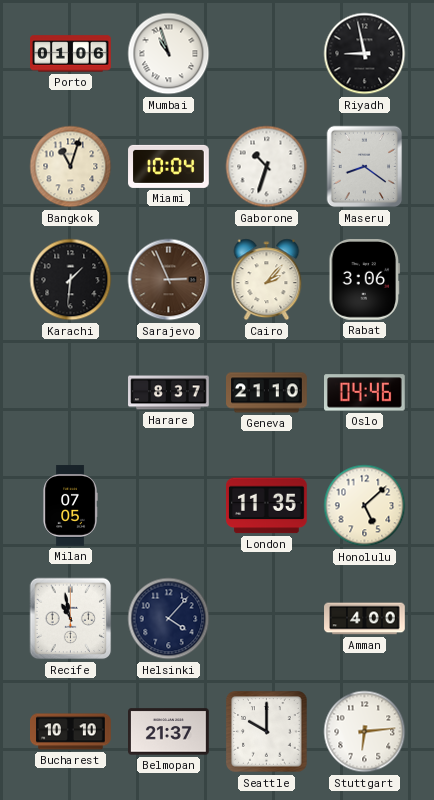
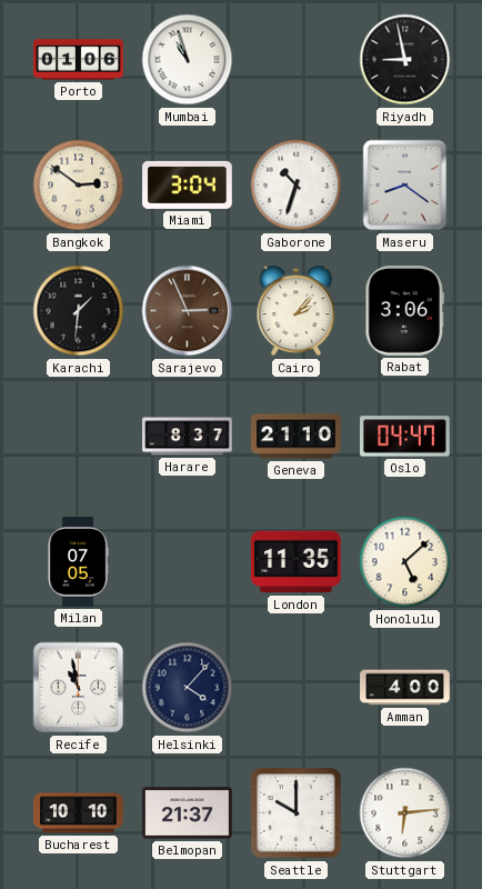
Bangkok: 11:03 -> 2:51 (79, 186)
Miami: 10:04 -> 3:04 (188, 184)
Oslo: 04:46 -> 04:47 (405, 437)
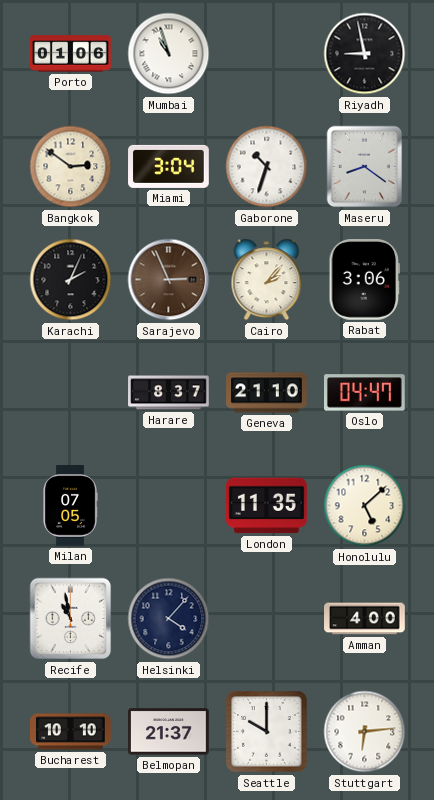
Karachi: 1:31 -> 2:04 (71, 280)
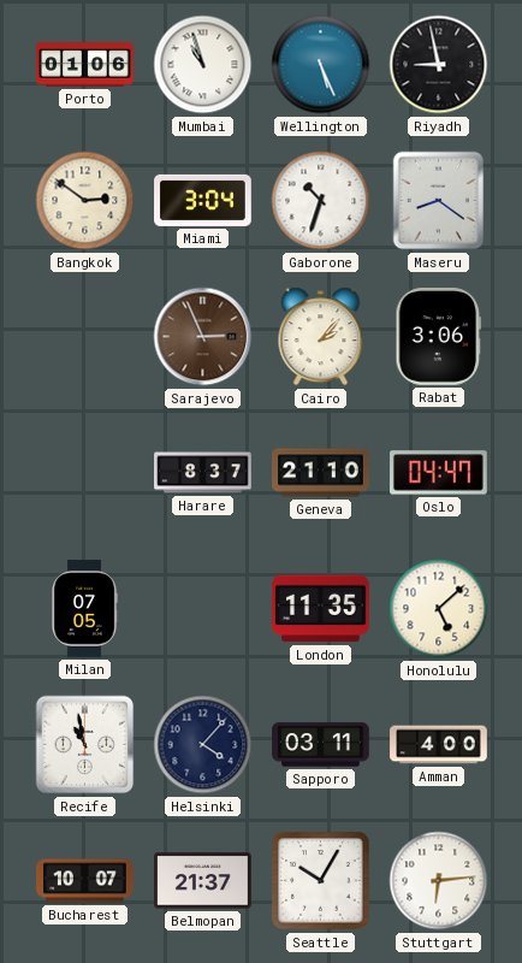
Wellington: none -> 5:26 (321, 65)
Karachi: 2:04 -> none (71, 280)
Sapporo: none -> 03:11 (321, 745)
Bucharest: 10:10 -> 10:07 (85, 881)
Seattle: 10:00 -> 10:05 (321, 881)
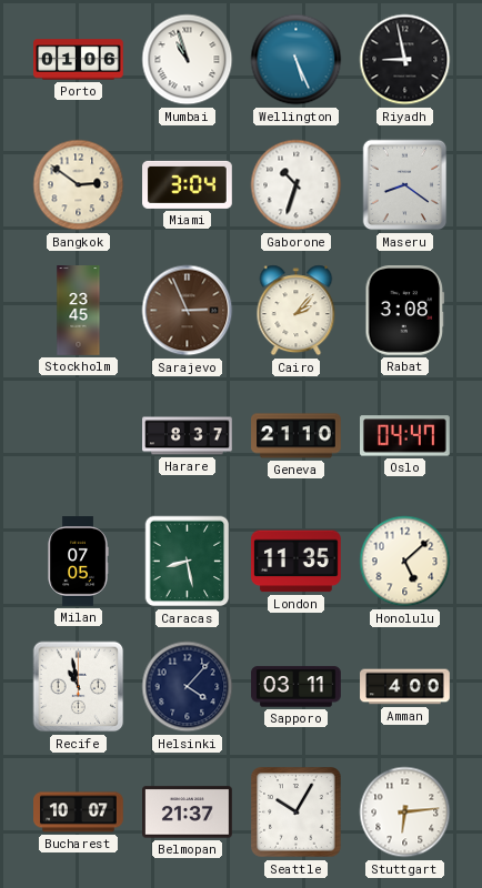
Stockholm: none -> 23:45 (79, 311)
Rabat: 3:06 -> 3:08 (405, 311)
Caracas: none -> 8:28 (188, 562)
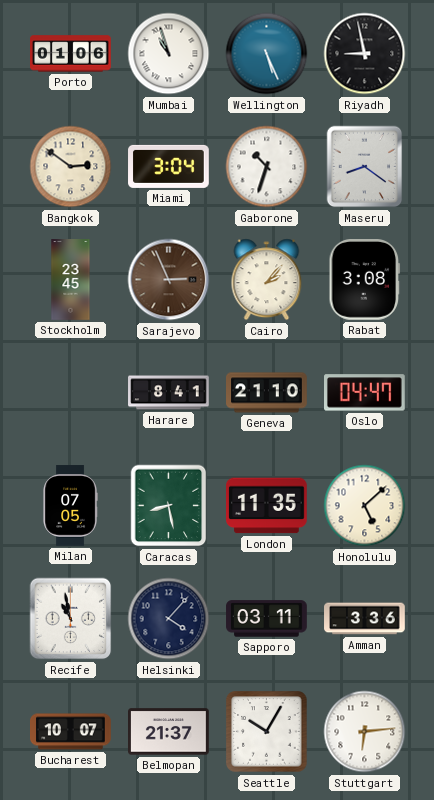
Harare: 8:37 -> 8:41 (169, 393)
Amman: 4:00 -> 3:36 (365, 619)
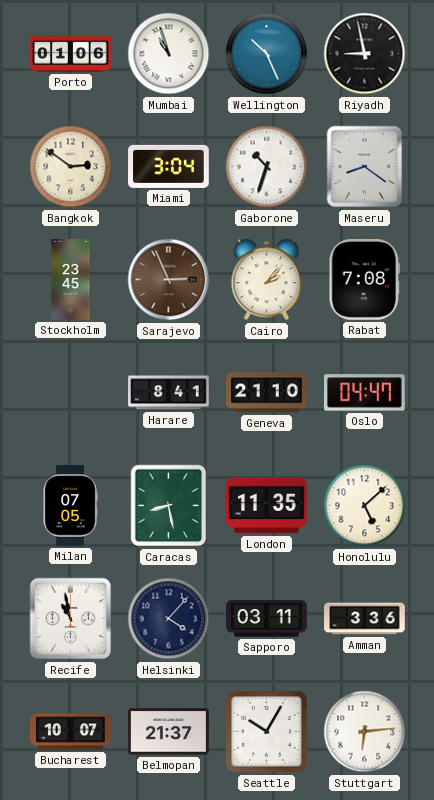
Wellington: 5:26 -> 10:26 (267, 54)
Rabat: 3:08 -> 7:08 (365, 280)
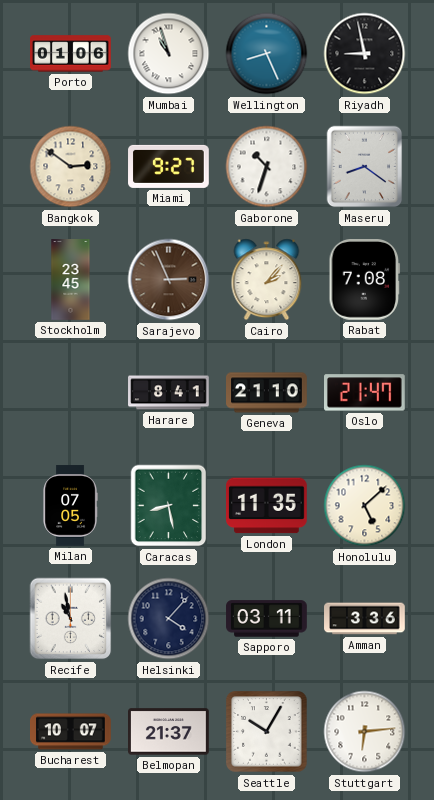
Wellington: 10:26 -> 8:26 (267, 54)
Miami: 3:04 -> 9:27 (169, 166)
Oslo: 04:47 -> 21:47 (365, 393)
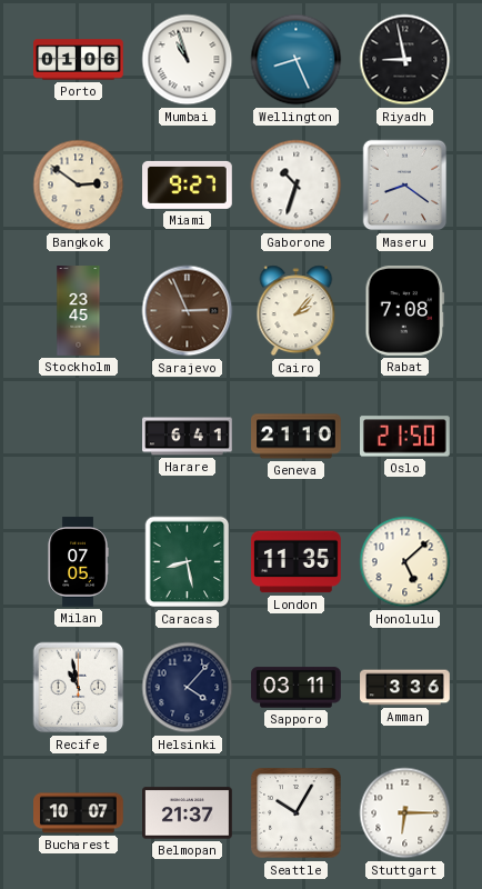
Harare: 8:41 -> 6:41 (188, 437)
Oslo: 21:47 -> 21:50 (405, 437)
Stuttgart: 6:14 -> 6:15 (405, 813)
